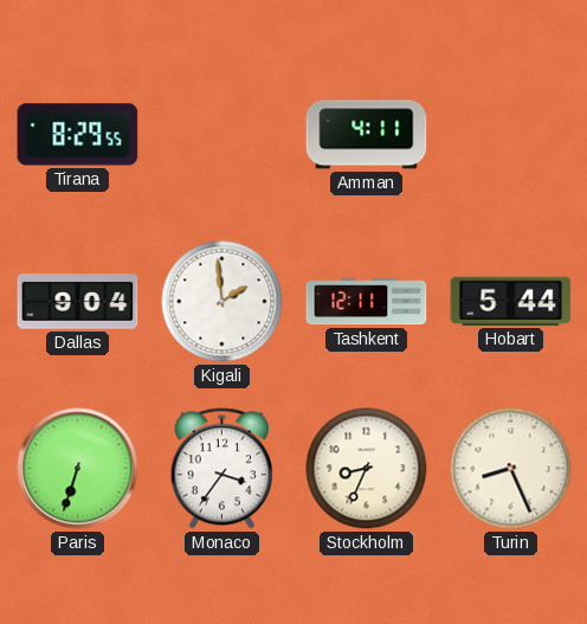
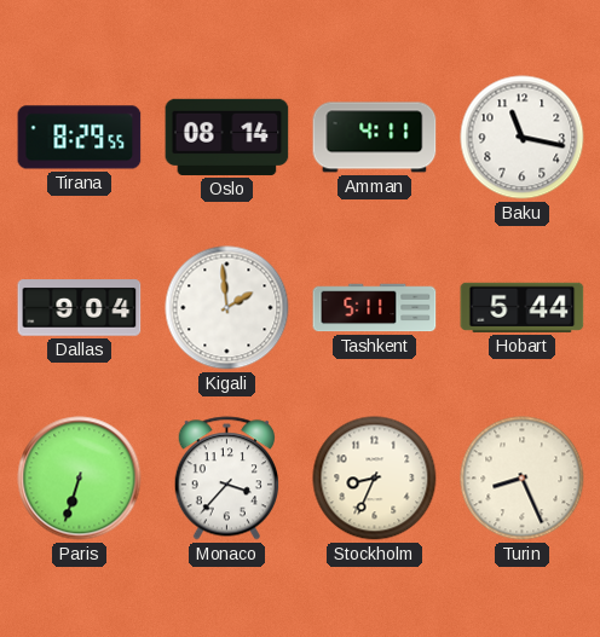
Oslo: none -> 08:14 (227, 137)
Baku: none -> 11:17 (523, 138)
Tashkent: 12:11 -> 5:11 (375, 308)
Monaco: 3:36 -> 3:37 (226, 479)
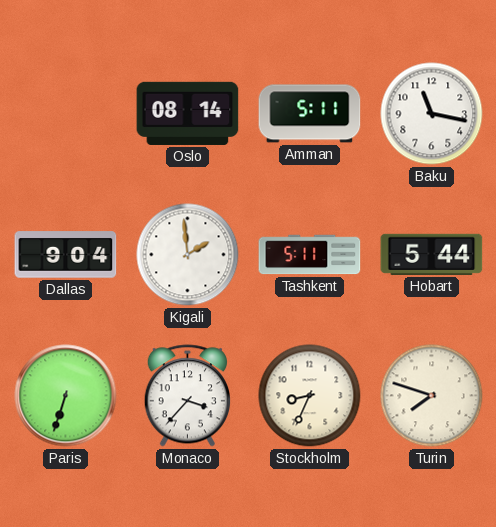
Tirana: 8:29 -> none (80, 138)
Amman: 4:11 -> 5:11 (310, 114)
Turin: 8:26 -> 7:48 (432, 396)
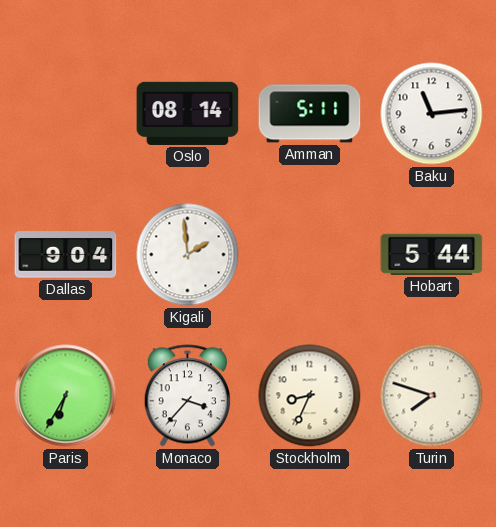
Baku: 11:17 -> 11:14 (432, 114)
Tashkent: 5:11 -> none (310, 255)
Paris: 6:33 -> 6:35 (66, 396)
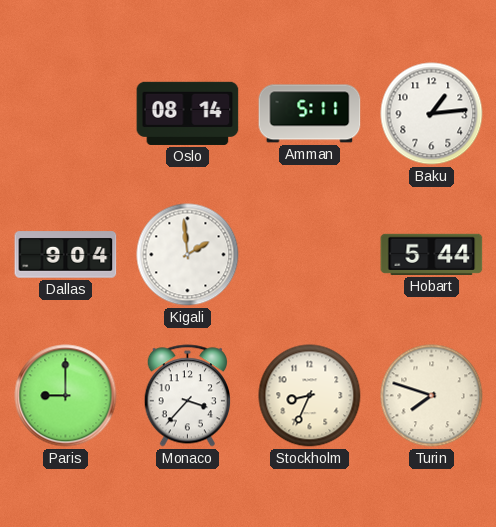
Baku: 11:14 -> 1:14 (432, 114)
Paris: 6:35 -> 9:00 (66, 396)
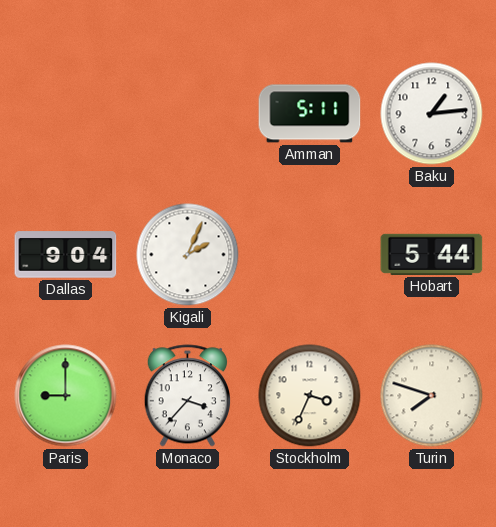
Oslo: 08:14 -> none (188, 113)
Kigali: 1:59 -> 2:04 (188, 255)
Stockholm: 8:34 -> 3:34 (310, 396)
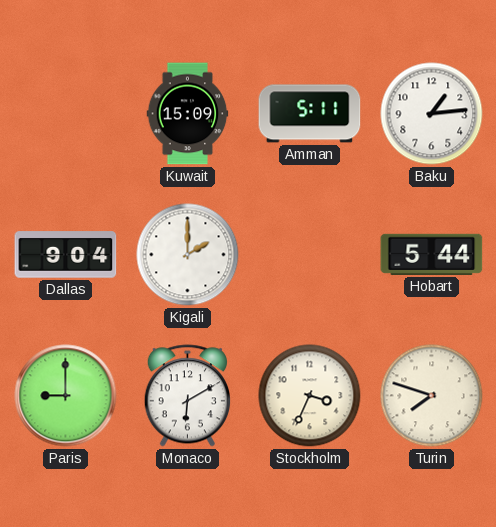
Kuwait: none -> 15:09 (188, 114)
Kigali: 2:04 -> 2:00 (188, 255)
Monaco: 3:37 -> 6:10 (187, 396)
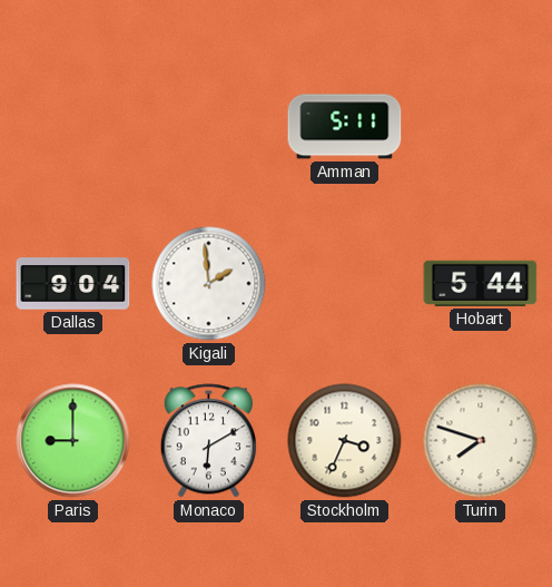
Kuwait: 15:09 -> none (188, 114)
Baku: 1:14 -> none (432, 114)
Kigali: 2:00 -> 1:59 (209, 284)
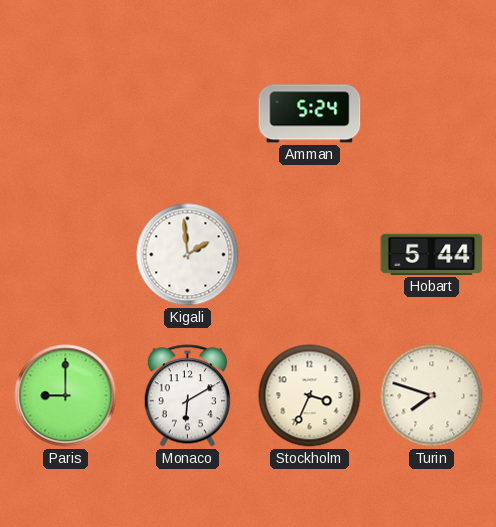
Amman: 5:11 -> 5:24 (310, 114)
Dallas: 9:04 -> none (73, 284)
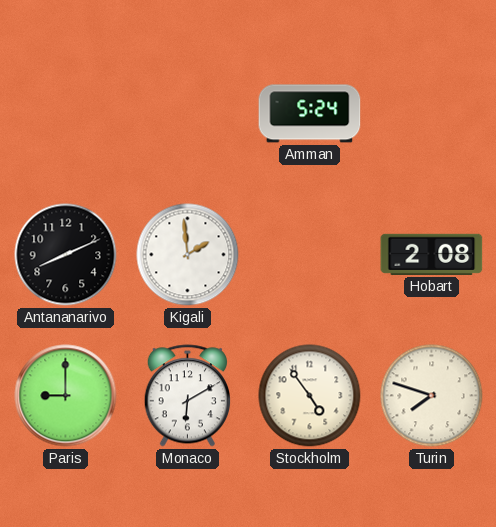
Antananarivo: none -> 8:11 (66, 255)
Hobart: 5:44 -> 2:08 (432, 254)
Stockholm: 3:34 -> 4:54 (310, 396)
